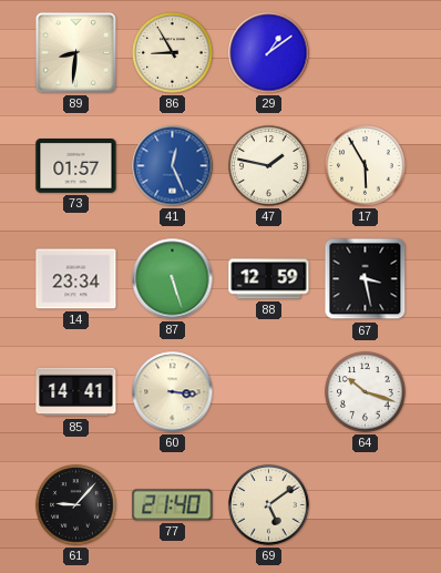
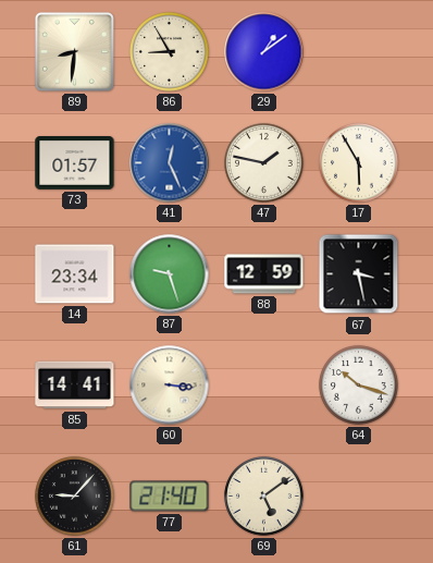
87: 5:27 -> 9:27 (170, 274)
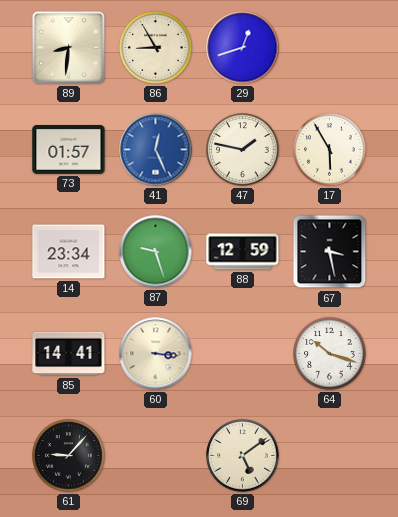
29: 1:09 -> 12:42 (243, 48)
77: 21:40 -> none (170, 497)
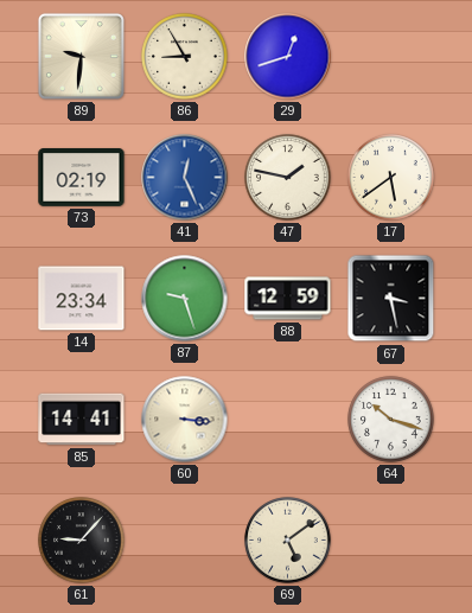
89: 8:31 -> 9:31 (81, 56)
73: 01:57 -> 02:19 (82, 178)
17: 5:55 -> 5:39 (391, 178)
